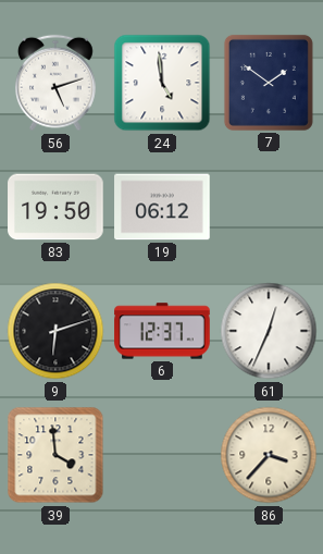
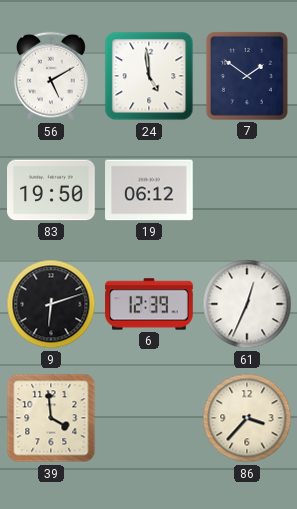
56: 5:12 -> 5:10 (52, 76)
6: 12:37 -> 12:39 (149, 304)
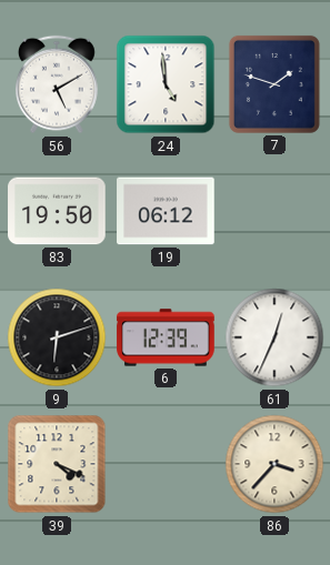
7: 1:51 -> 1:48 (274, 84)
39: 3:59 -> 4:19 (57, 464)
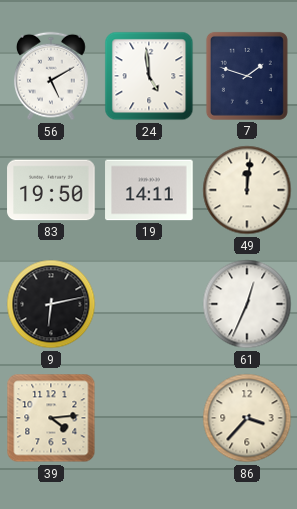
19: 06:12 -> 14:11 (149, 190)
49: none -> 12:01 (247, 190)
9: 6:12 -> 6:13 (51, 304)
6: 12:39 -> none (166, 337)
39: 4:19 -> 4:14 (51, 418)
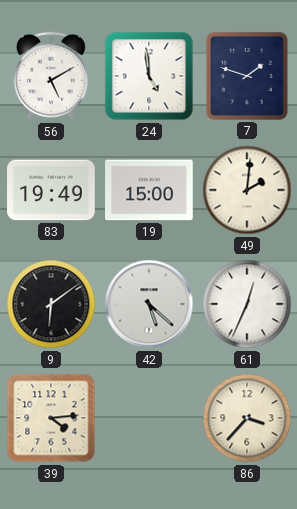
83: 19:50 -> 19:49 (51, 190)
19: 14:11 -> 15:00 (149, 190)
49: 12:01 -> 2:01 (247, 190)
9: 6:13 -> 6:09 (51, 304)
42: none -> 5:22 (149, 304)
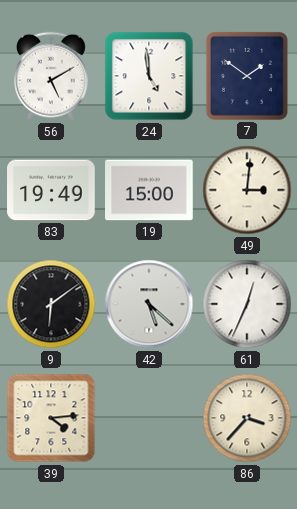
7: 1:48 -> 1:51 (247, 76)
49: 2:01 -> 3:01 (247, 190)
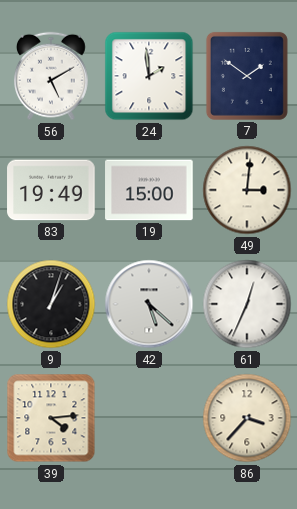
24: 4:59 -> 1:59 (149, 76)
9: 6:09 -> 1:03 (51, 304)
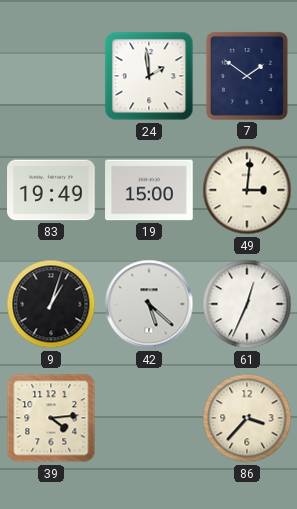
56: 5:10 -> none (52, 76)
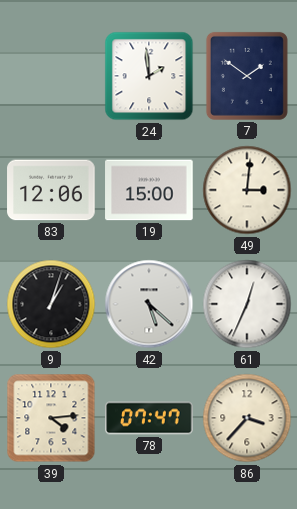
83: 19:49 -> 12:06 (51, 190)
78: none -> 07:47 (149, 418)
